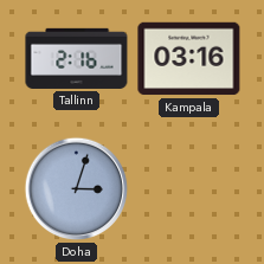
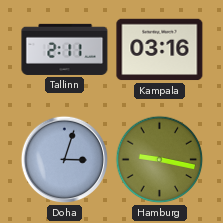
Tallinn: 2:16 -> 2:11 (65, 49)
Hamburg: none -> 9:17 (160, 160)
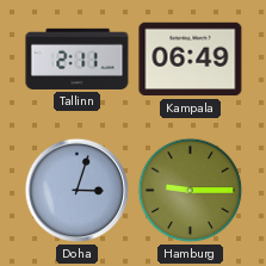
Kampala: 03:16 -> 06:49 (191, 60)
Hamburg: 9:17 -> 9:15 (191, 191)
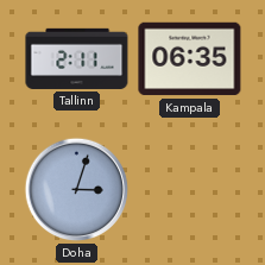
Kampala: 06:49 -> 06:35 (190, 59)
Hamburg: 9:15 -> none (191, 191)
